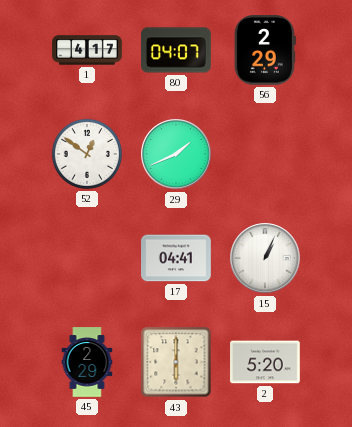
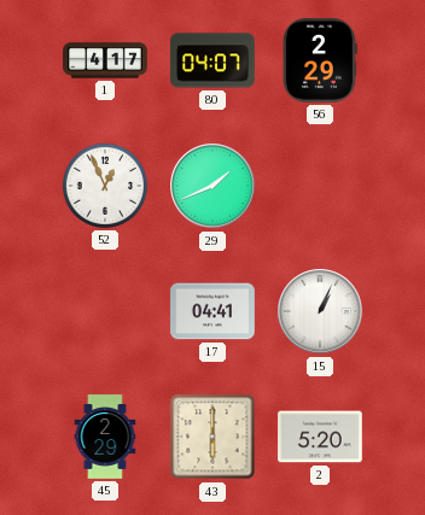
52: 12:51 -> 12:56 (105, 186)
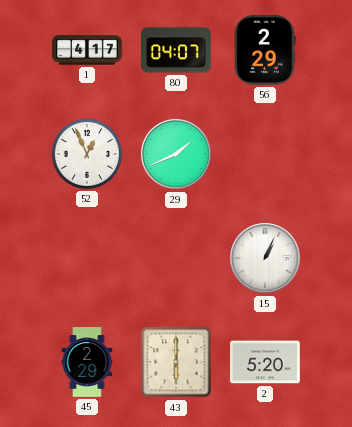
17: 04:41 -> none (212, 311)
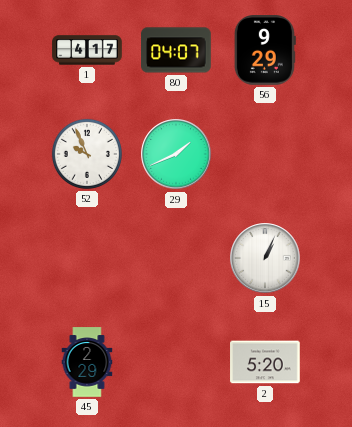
56: 2:29 -> 9:29 (265, 50)
52: 12:56 -> 9:56 (87, 154)
43: 6:00 -> none (176, 362)
